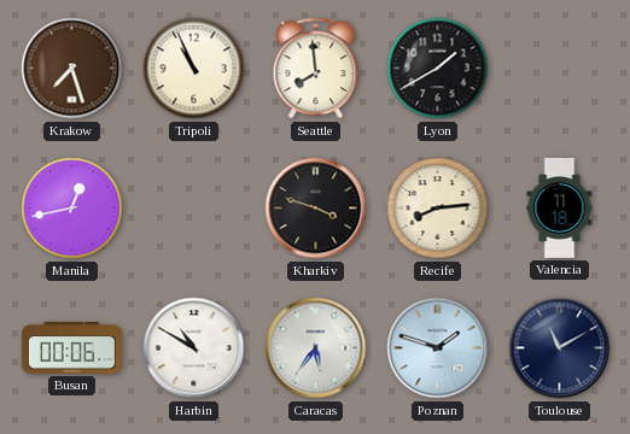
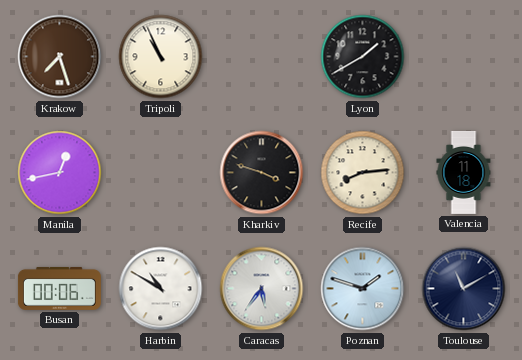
Seattle: 7:59 -> none (316, 69)
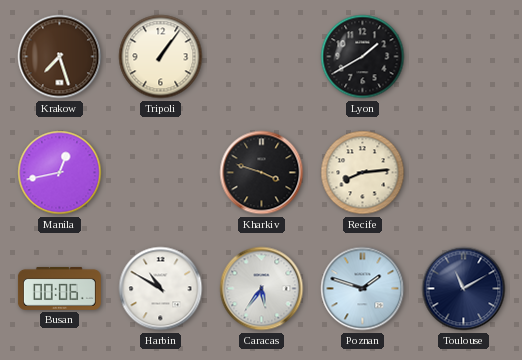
Tripoli: 10:56 -> 1:06 (161, 57)
Valencia: 11:18 -> none (464, 172)
